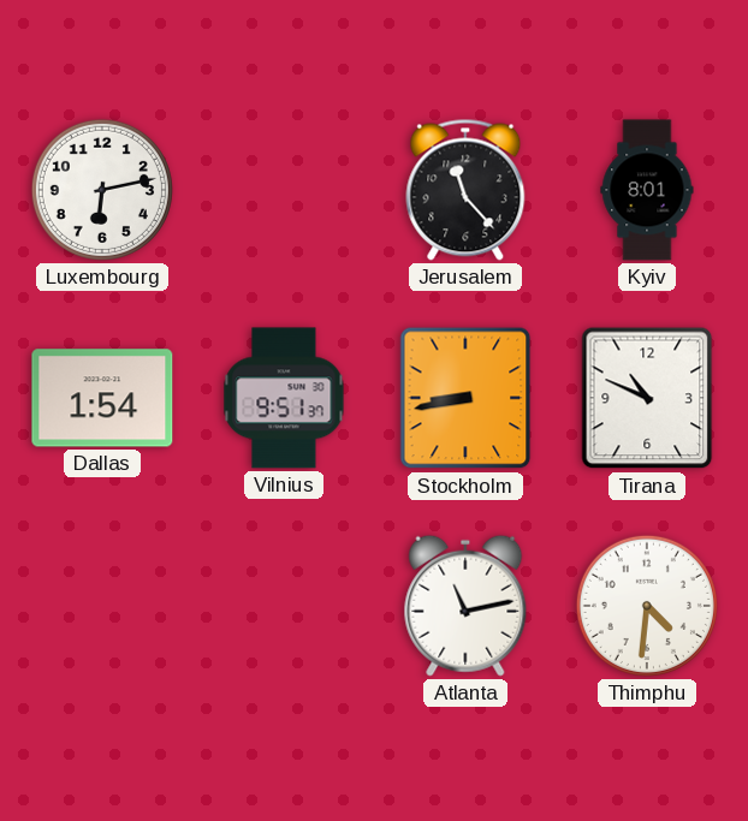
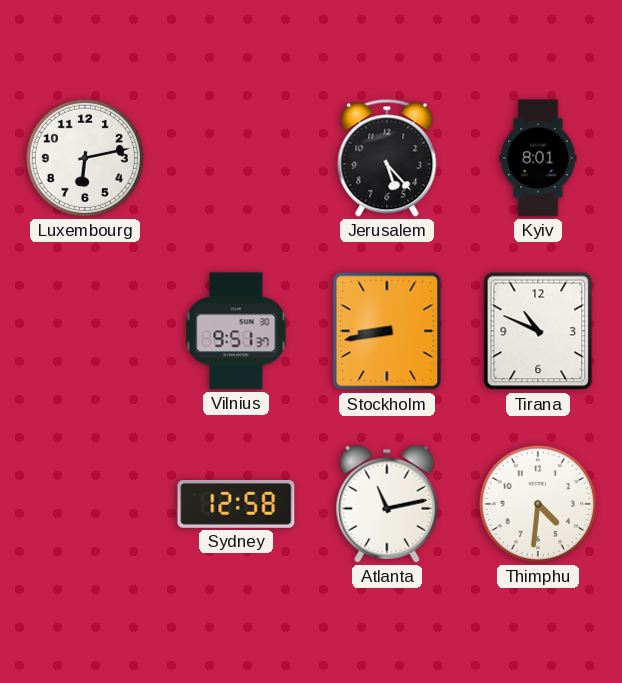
Jerusalem: 11:23 -> 5:23 (387, 158)
Dallas: 1:54 -> none (102, 398)
Sydney: none -> 12:58 (236, 505)
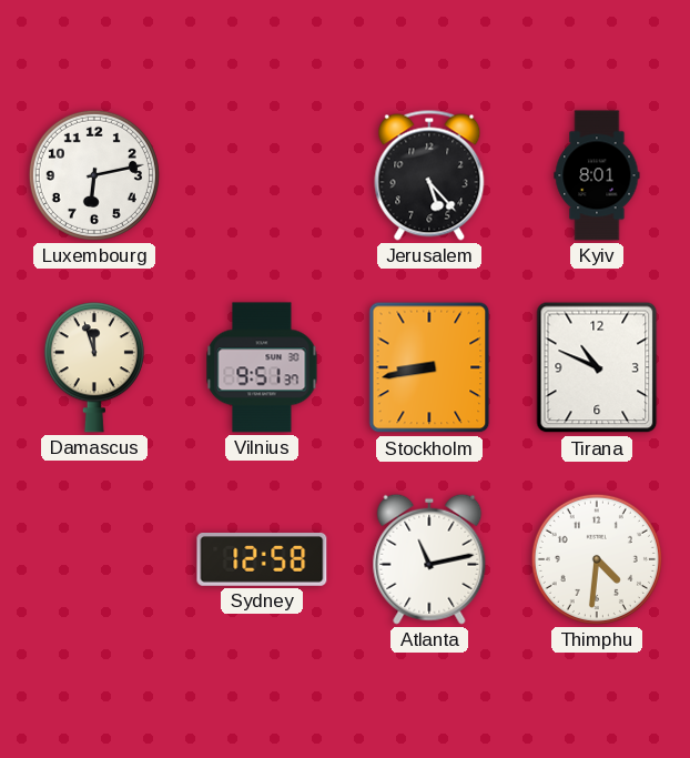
Damascus: none -> 11:57 (94, 367)
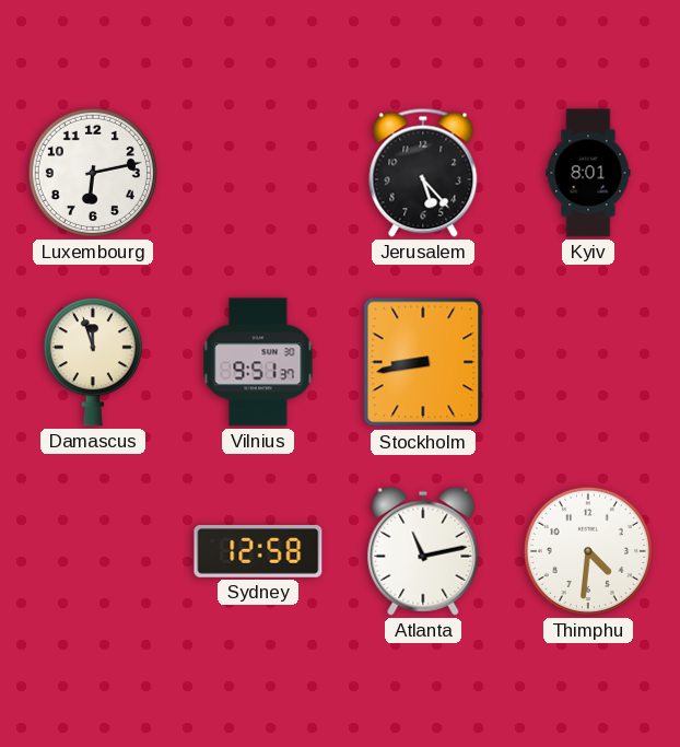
Tirana: 10:49 -> none (597, 367)
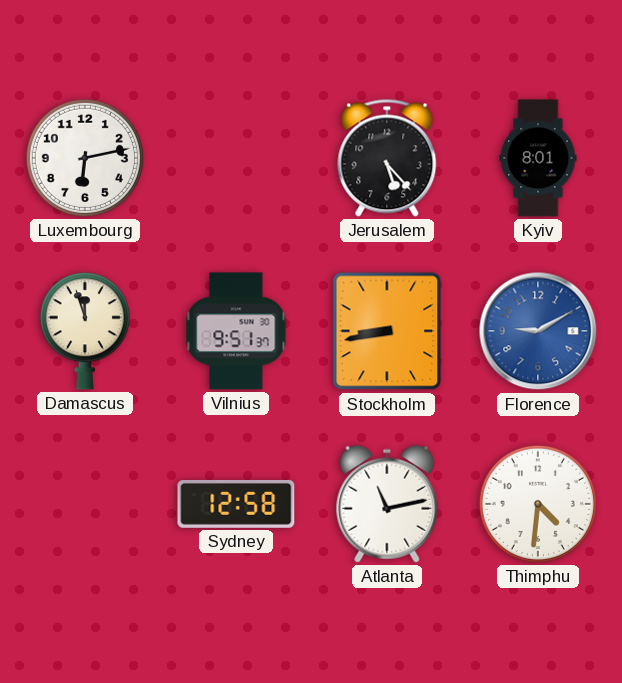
Florence: none -> 9:10 (538, 331)
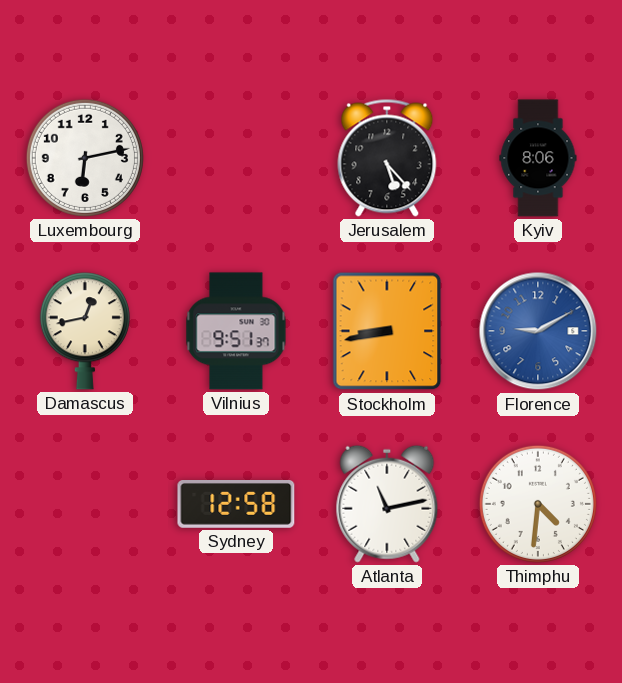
Kyiv: 8:01 -> 8:06 (538, 158)
Damascus: 11:57 -> 12:43 (85, 331)
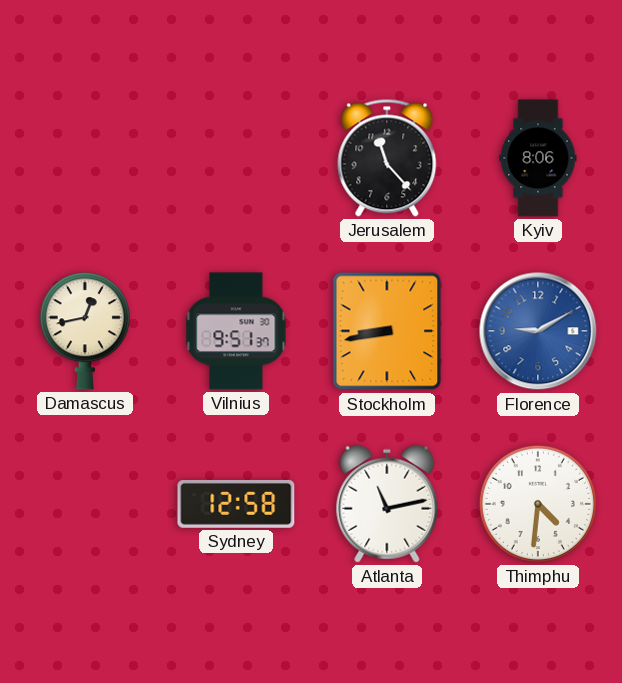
Luxembourg: 6:13 -> none (85, 158)
Jerusalem: 5:23 -> 11:23 (387, 158)
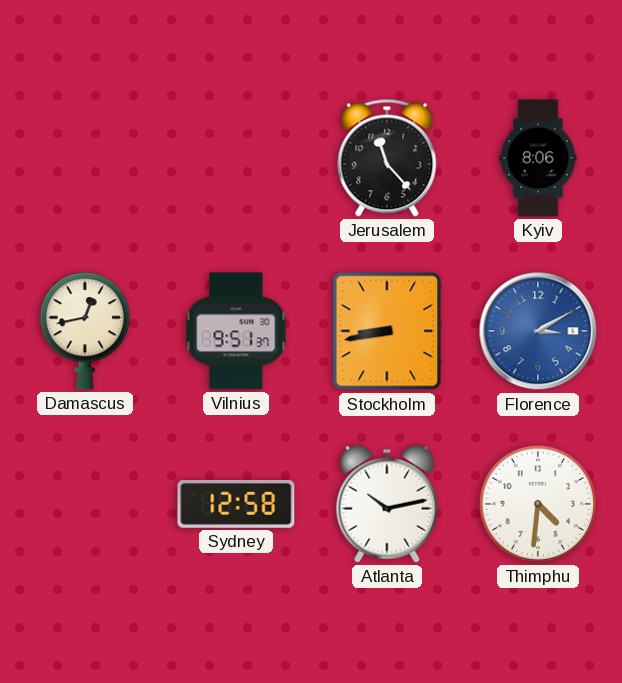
Florence: 9:10 -> 3:10 (538, 331)
Atlanta: 11:13 -> 10:13 (387, 504)
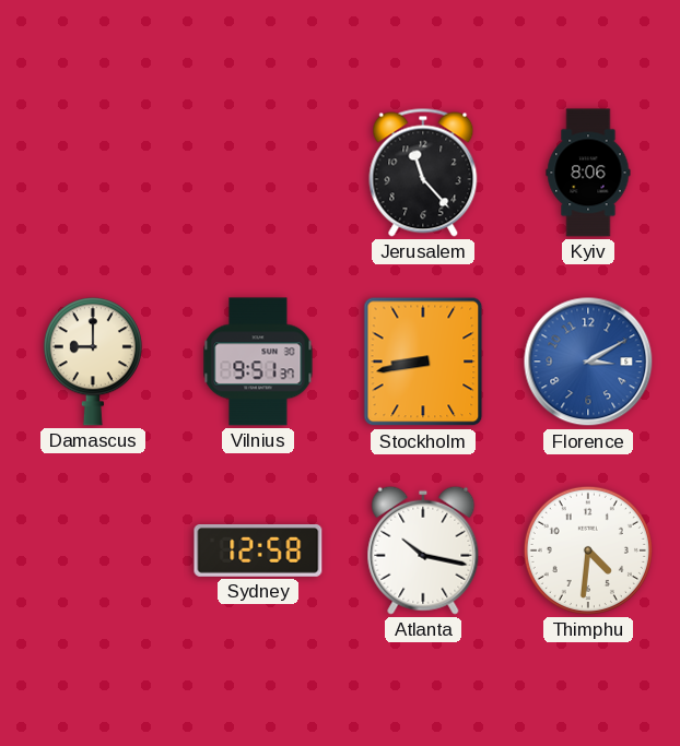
Damascus: 12:43 -> 9:00 (93, 362)
Atlanta: 10:13 -> 10:17 (423, 550)
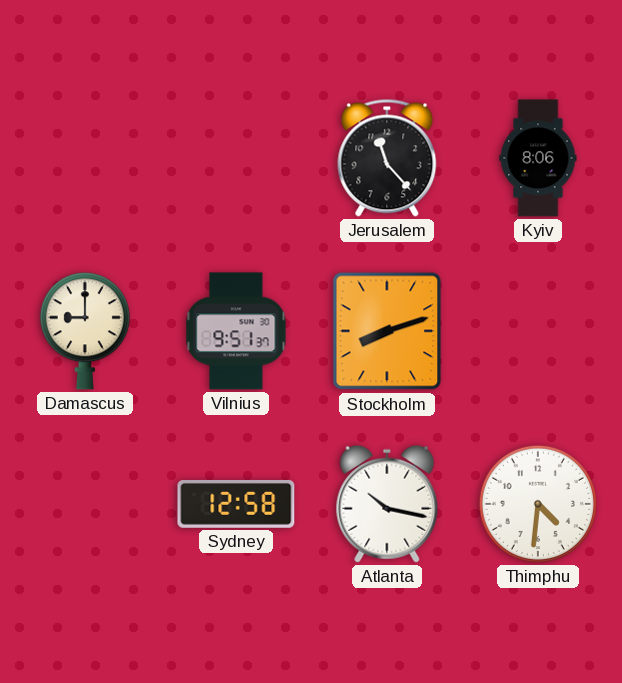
Stockholm: 8:43 -> 8:12 (387, 331)
Florence: 3:10 -> none (588, 362)
